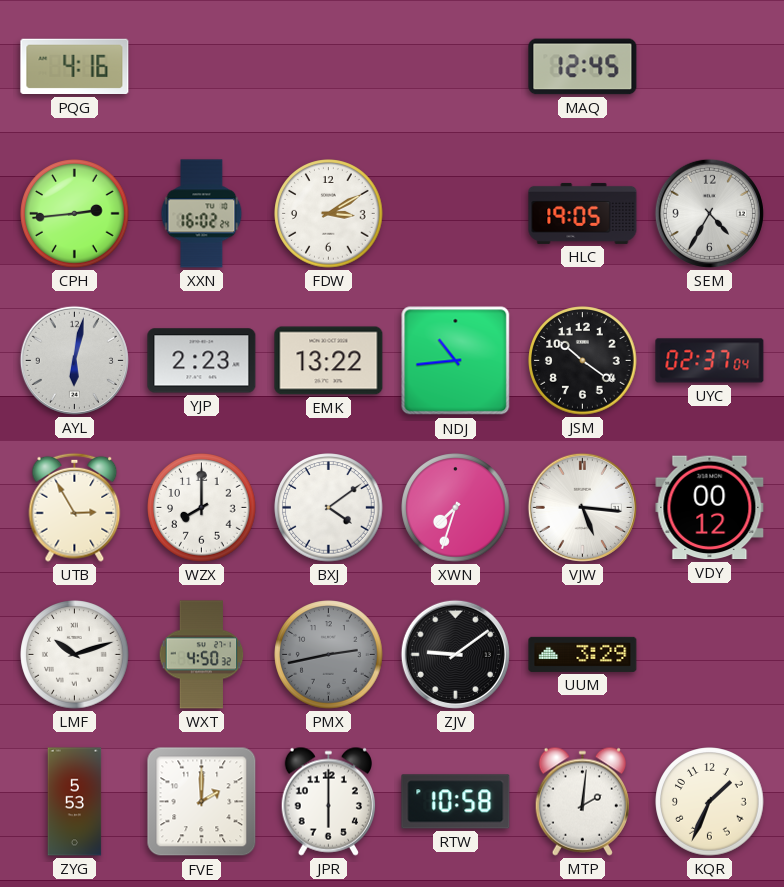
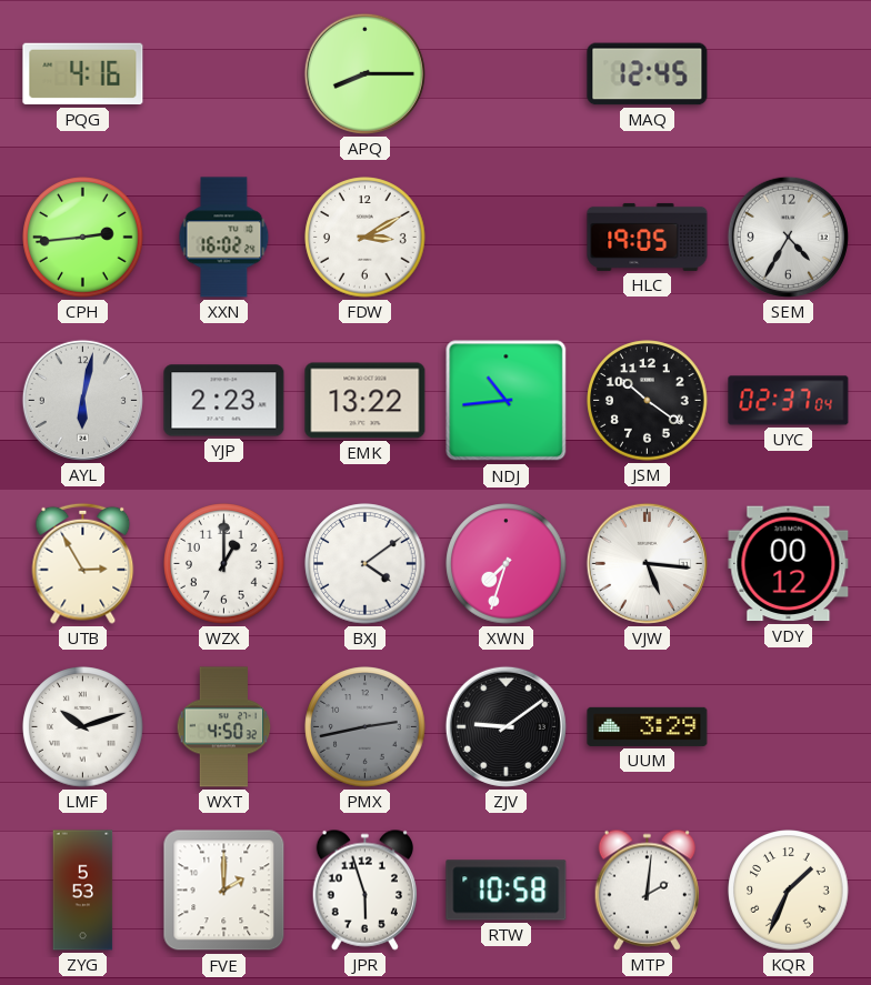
APQ: none -> 8:15 (364, 73)
WZX: 8:00 -> 1:00 (224, 564)
JPR: 6:00 -> 5:57 (364, 889)
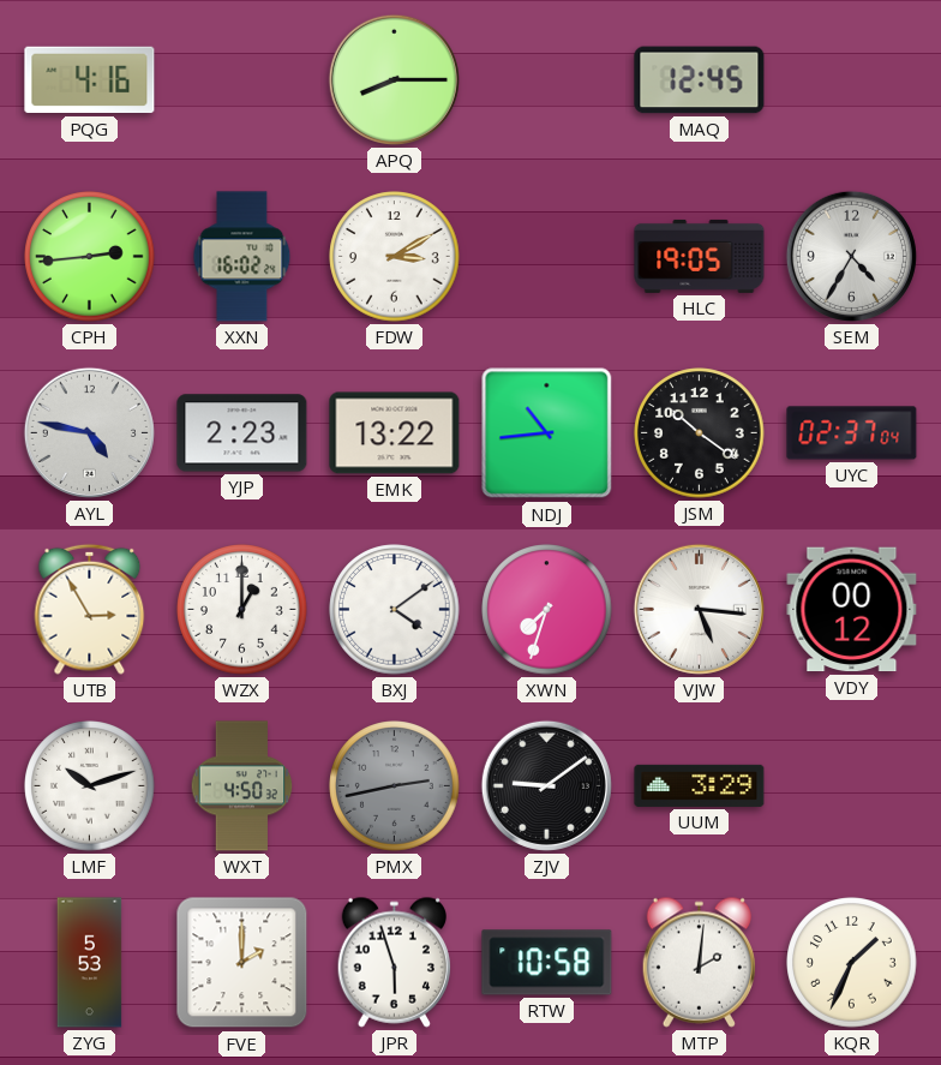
AYL: 6:02 -> 4:47 (89, 432)
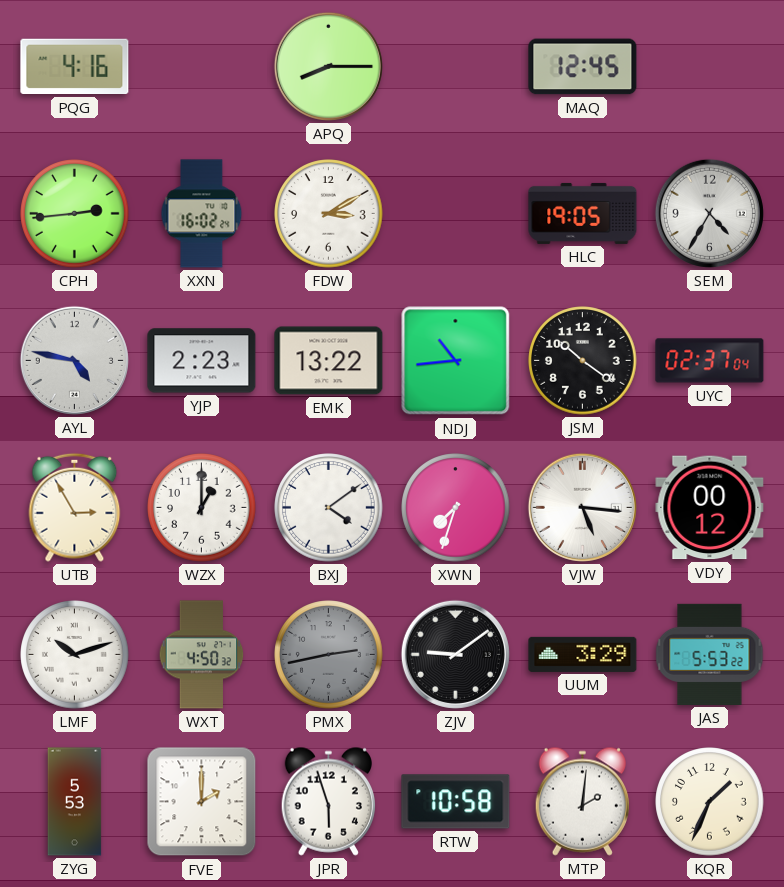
JAS: none -> 5:53 (710, 654)
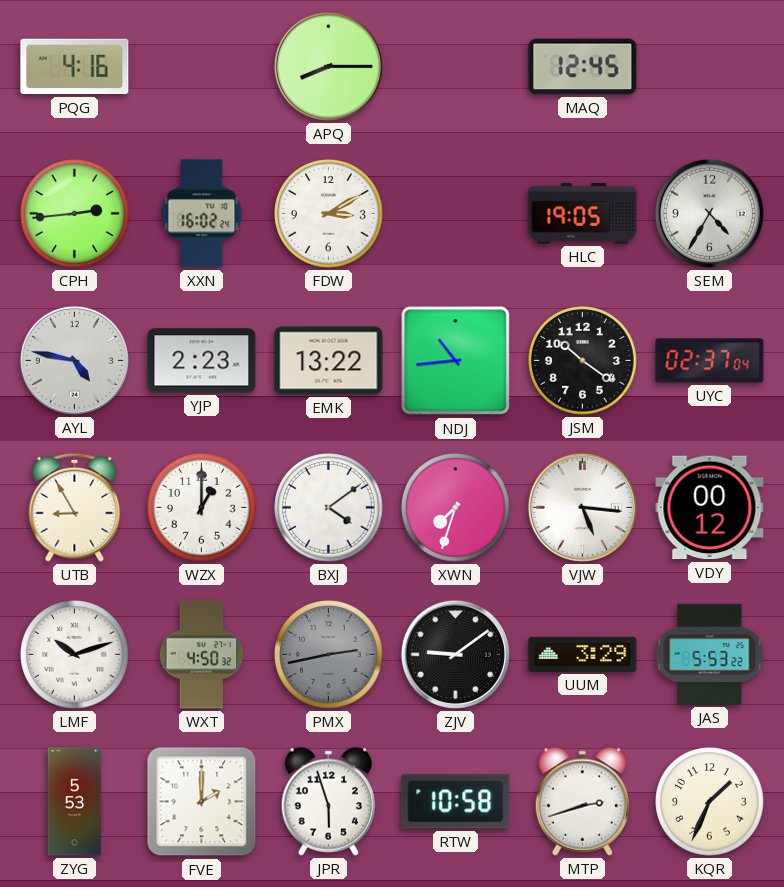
UTB: 2:55 -> 8:55 (75, 507)
MTP: 2:01 -> 2:42 (582, 801)
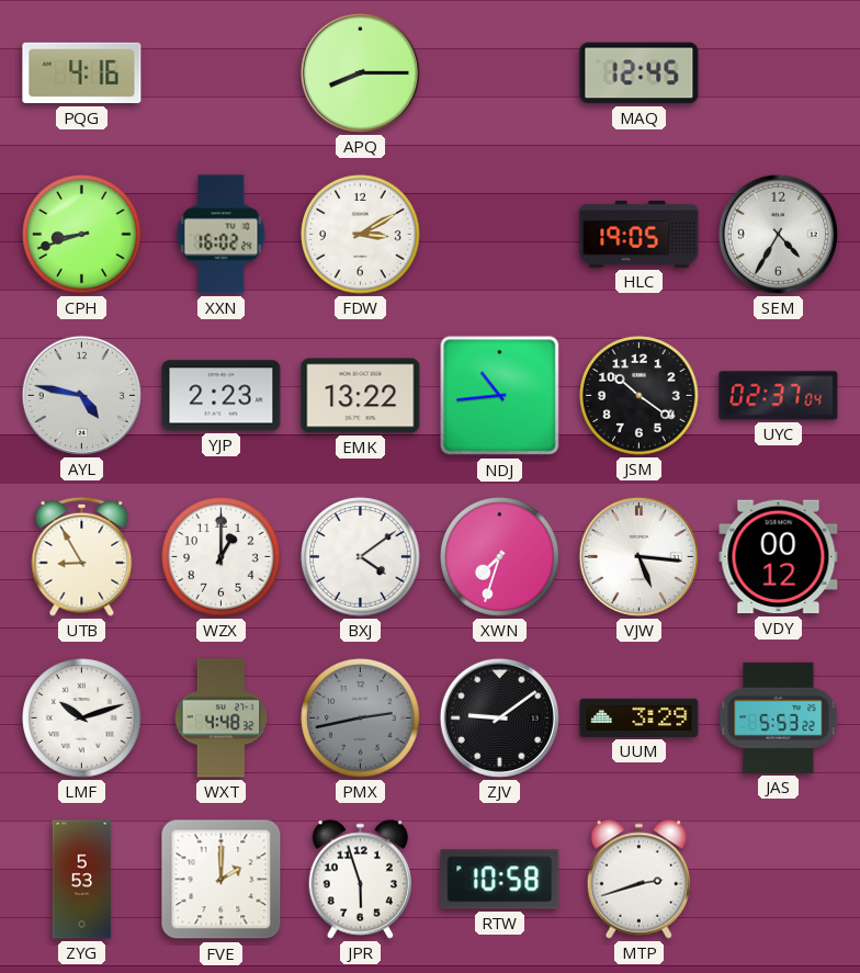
CPH: 2:44 -> 8:42 (82, 235)
WXT: 4:50 -> 4:48 (222, 719)
KQR: 1:34 -> none (710, 802)
